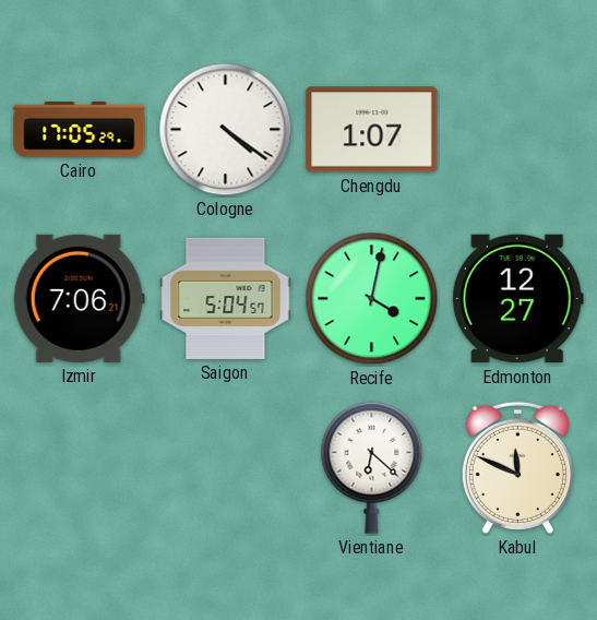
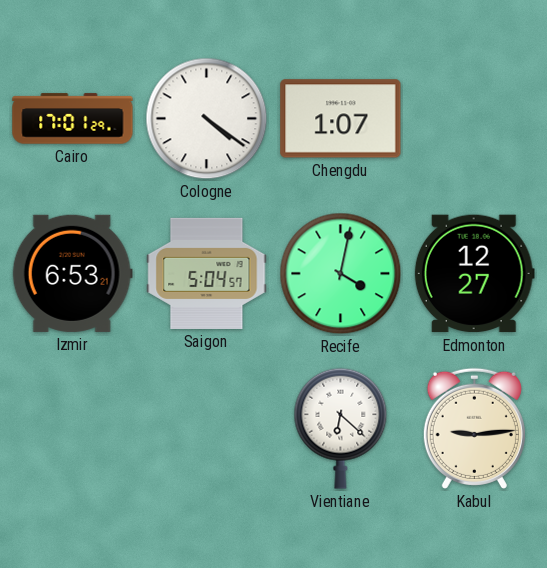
Cairo: 17:05 -> 17:01 (73, 119)
Izmir: 7:06 -> 6:53 (72, 273)
Kabul: 11:49 -> 9:14 (474, 428)
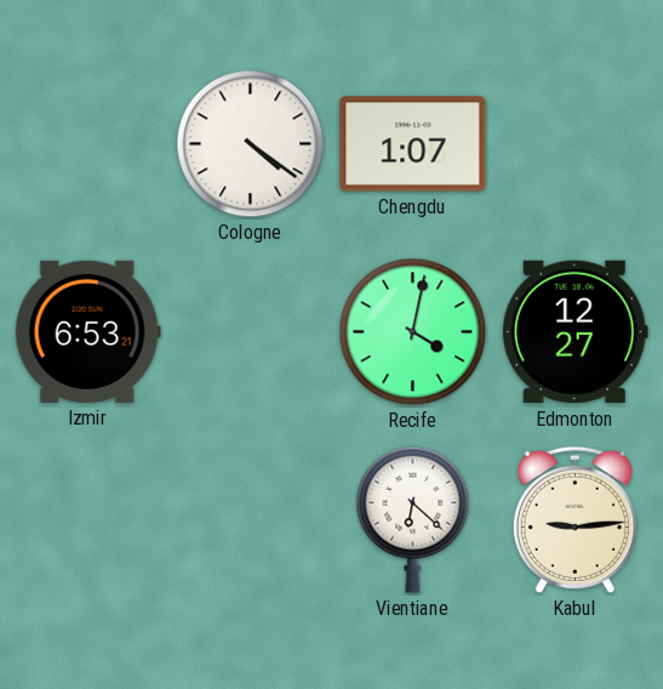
Cairo: 17:01 -> none (73, 119)
Saigon: 5:04 -> none (207, 273)
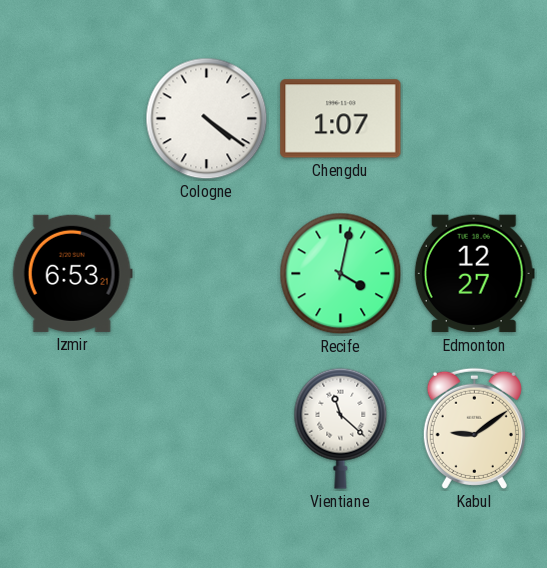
Vientiane: 6:22 -> 11:22 (341, 428)
Kabul: 9:14 -> 9:09 (474, 428)
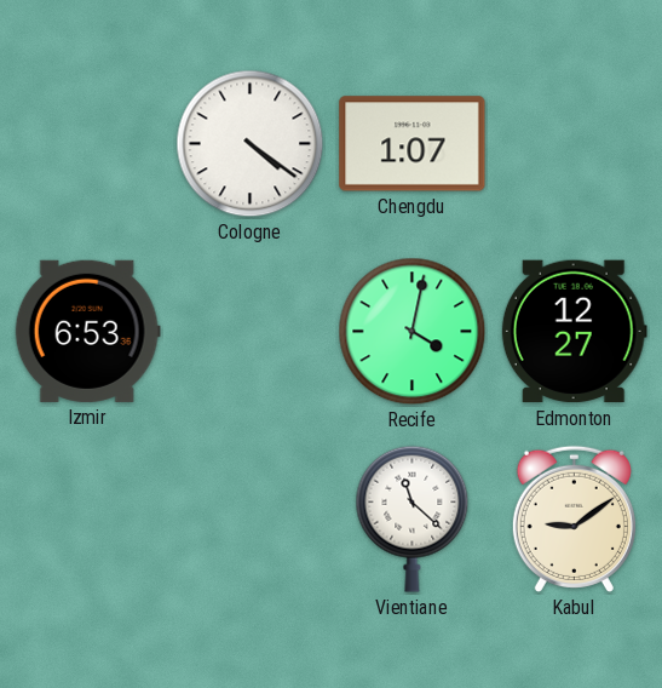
Izmir: 6:53:21 -> 6:53 (87, 331)
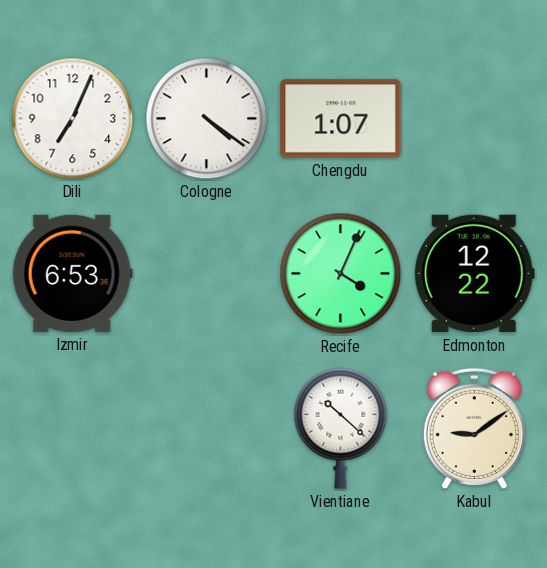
Dili: none -> 7:04 (73, 119)
Recife: 4:02 -> 4:04 (341, 274)
Edmonton: 12:27 -> 12:22 (474, 274)
Vientiane: 11:22 -> 10:22 (341, 428)
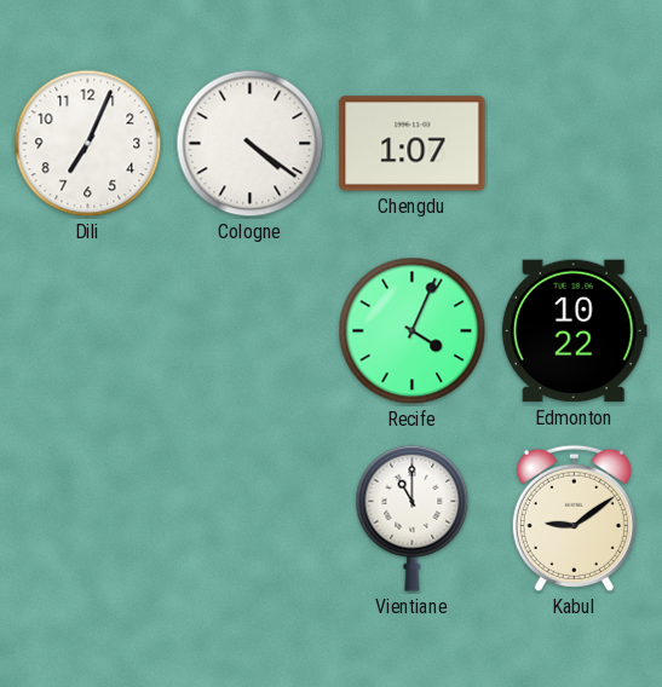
Izmir: 6:53 -> none (72, 273)
Edmonton: 12:22 -> 10:22 (574, 331)
Vientiane: 10:22 -> 11:00 (413, 518)
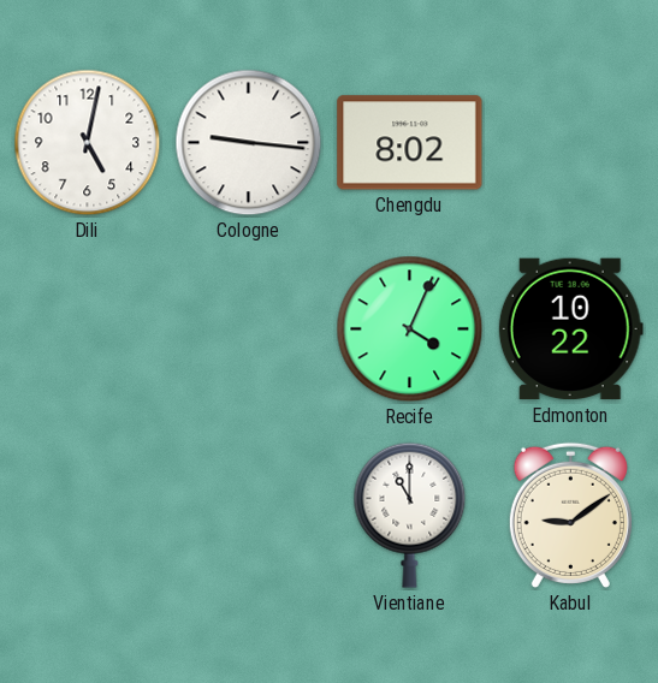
Dili: 7:04 -> 5:02 (88, 143)
Cologne: 4:21 -> 9:16 (249, 143)
Chengdu: 1:07 -> 8:02 (410, 143)
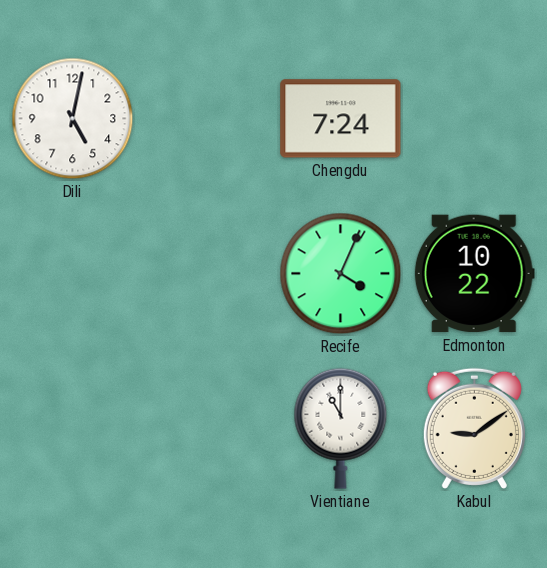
Cologne: 9:16 -> none (249, 143)
Chengdu: 8:02 -> 7:24 (341, 119)
